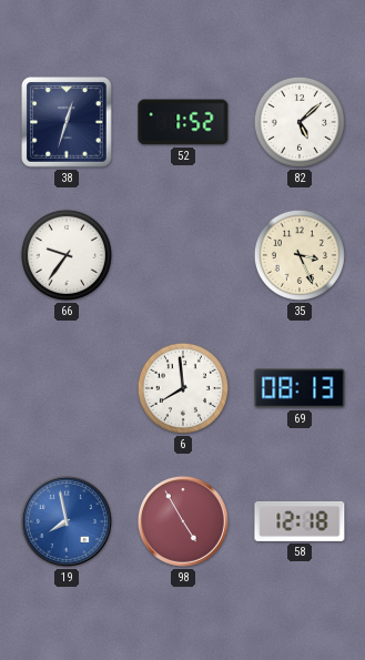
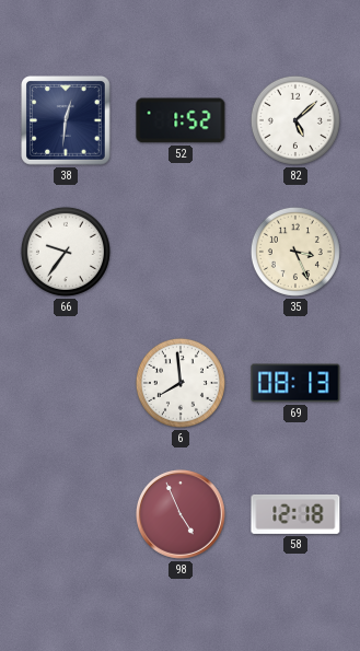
38: 12:33 -> 12:31 (67, 121)
19: 7:58 -> none (67, 521)
98: 4:55 -> 4:56 (181, 514)
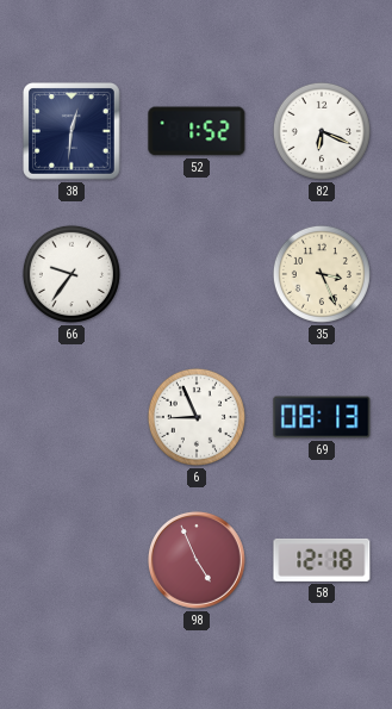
82: 5:08 -> 6:19 (322, 131)
6: 7:59 -> 8:56 (197, 417)
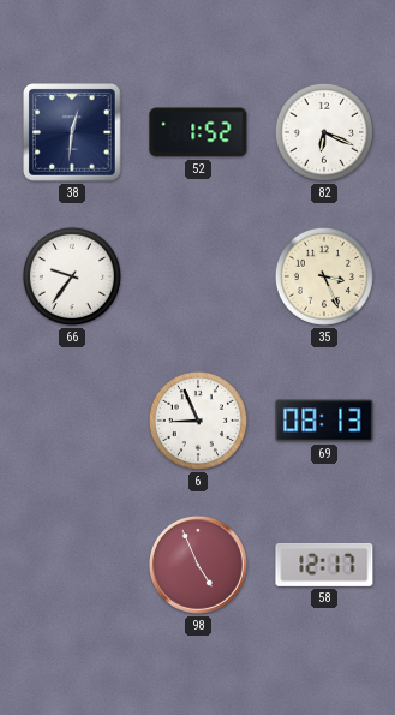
58: 12:18 -> 12:17 (324, 565)
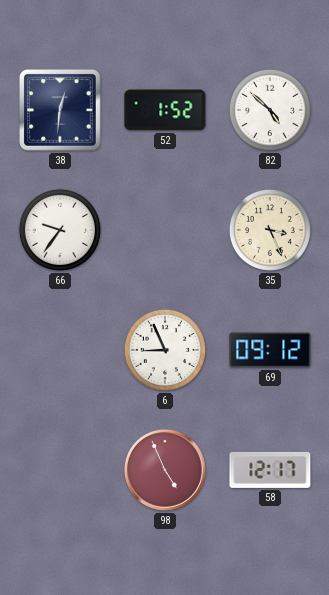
82: 6:19 -> 4:52 (270, 110)
69: 08:13 -> 09:12 (270, 350)
